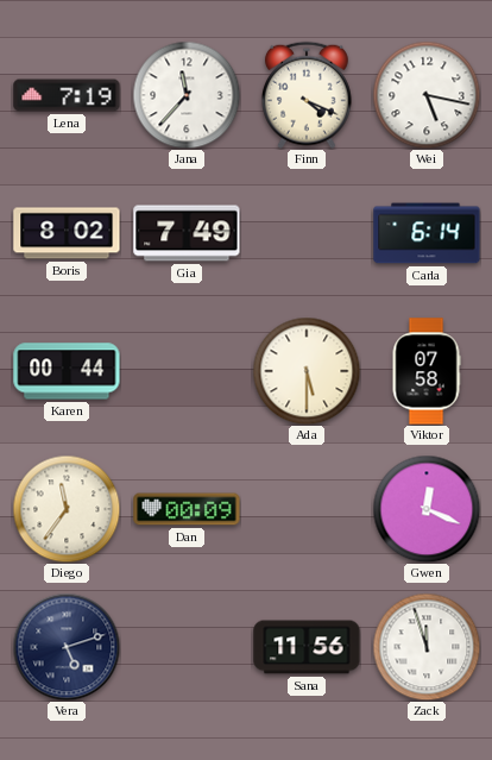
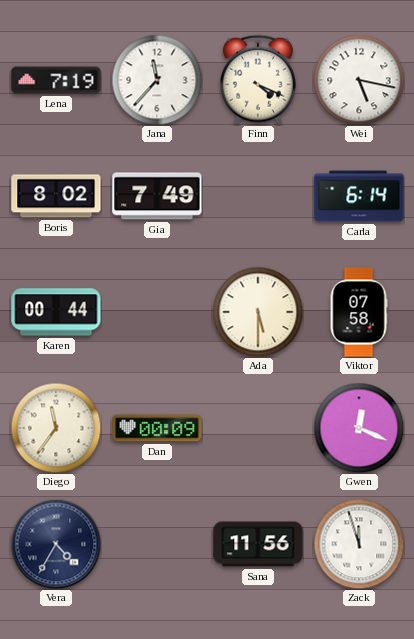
Vera: 5:12 -> 4:35 (56, 544)
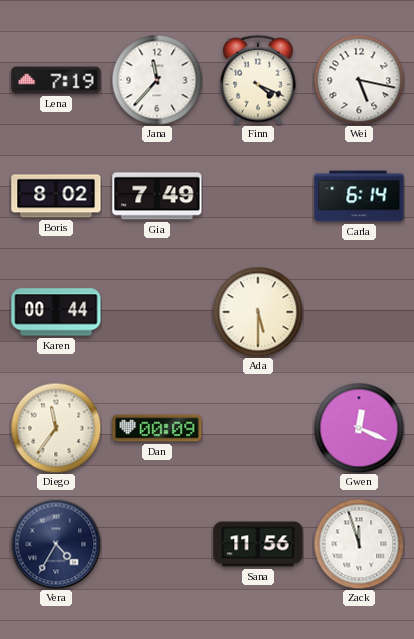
Viktor: 07:58 -> none (359, 312)
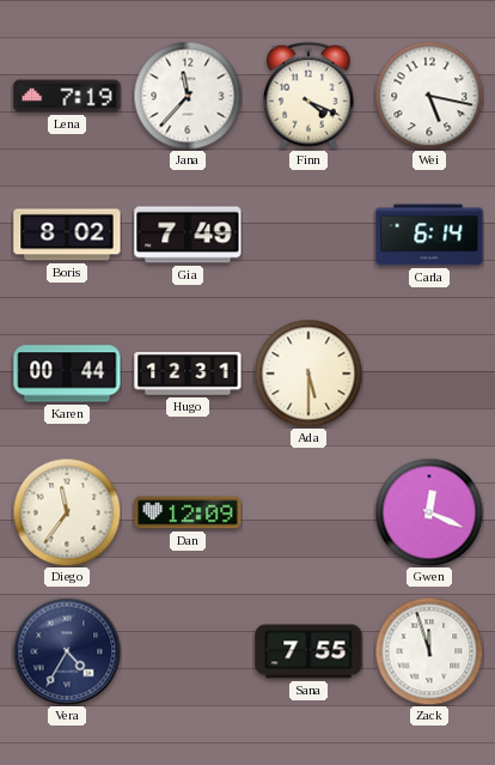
Hugo: none -> 12:31 (188, 374)
Dan: 00:09 -> 12:09 (188, 512)
Sana: 11:56 -> 7:55 (308, 651)
